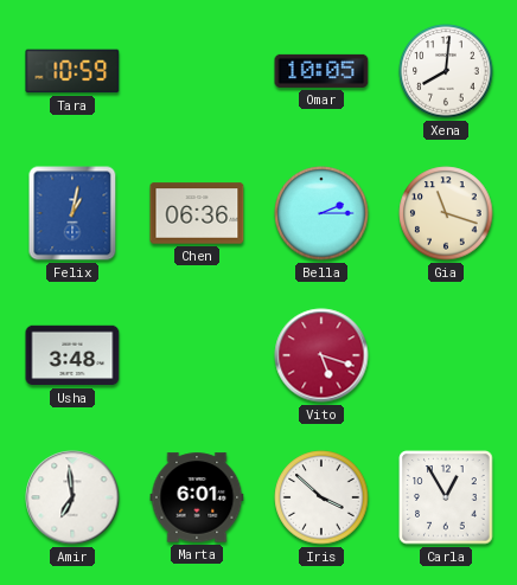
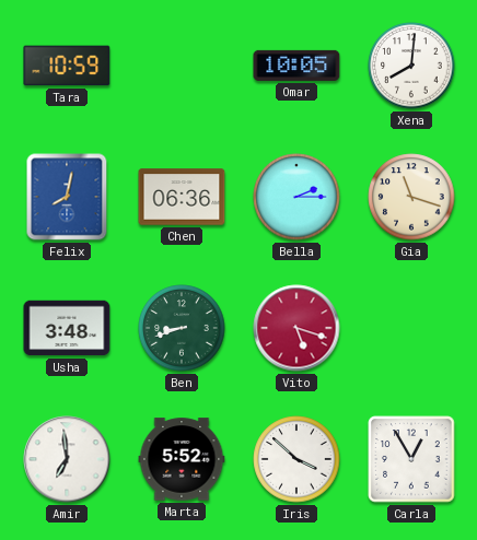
Felix: 1:02 -> 8:02 (67, 197)
Ben: none -> 8:42 (182, 328)
Marta: 6:01 -> 5:52 (182, 459)
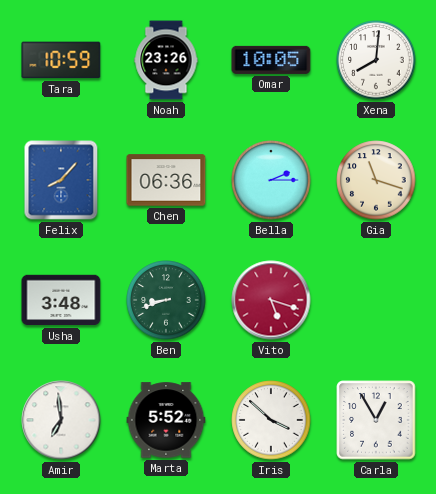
Noah: none -> 23:26 (166, 60)
Felix: 8:02 -> 8:07 (61, 180)
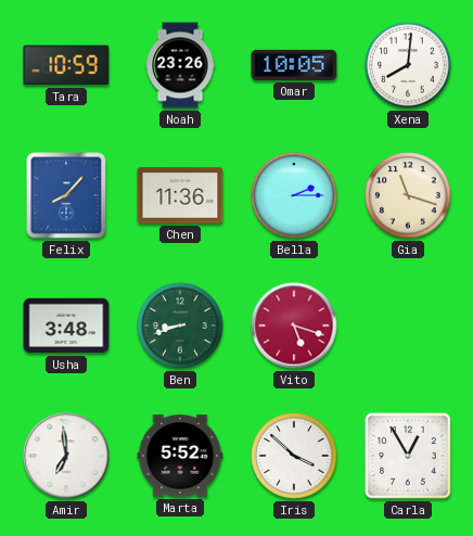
Chen: 06:36 -> 11:36 (180, 195)
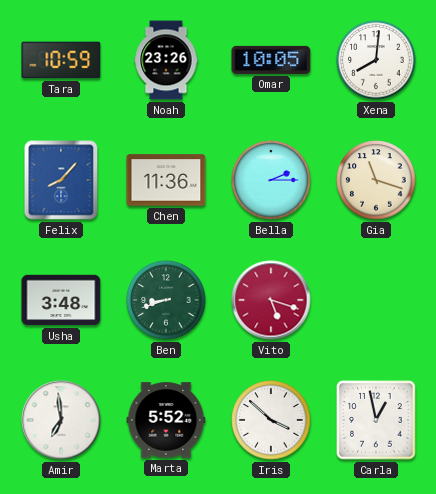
Carla: 12:55 -> 12:58 (376, 420)
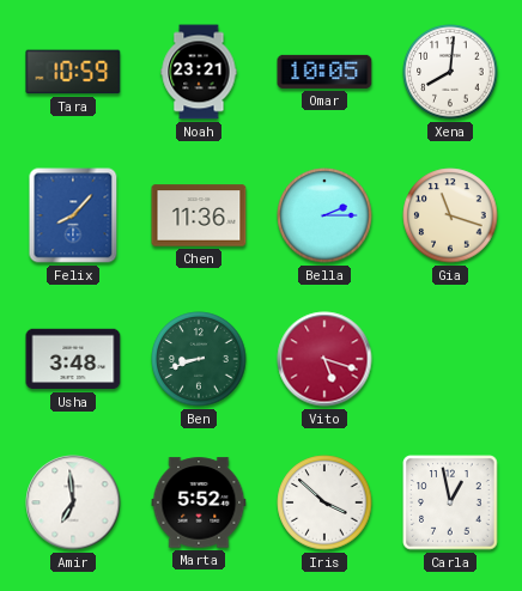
Noah: 23:26 -> 23:21 (199, 72)
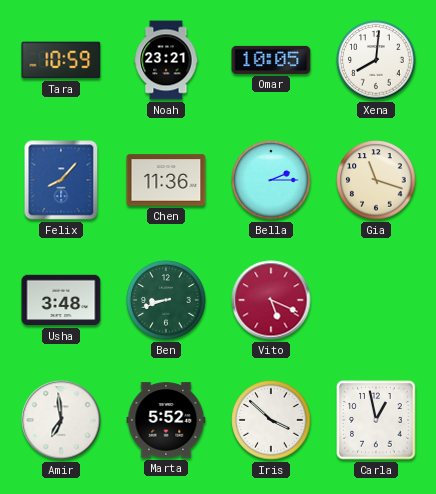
Vito: 5:18 -> 5:19 (271, 300)
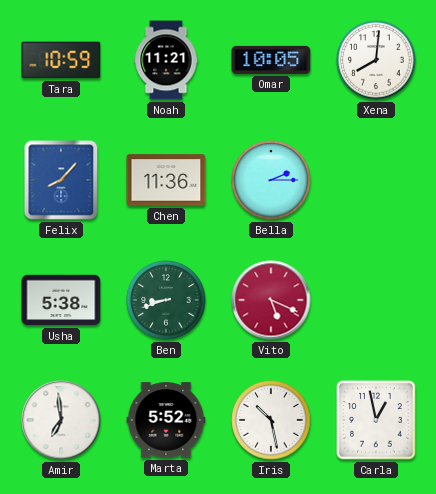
Noah: 23:21 -> 11:21 (166, 60)
Gia: 11:18 -> none (376, 180)
Usha: 3:48 -> 5:38 (61, 300)
Iris: 3:52 -> 10:28 (271, 420)
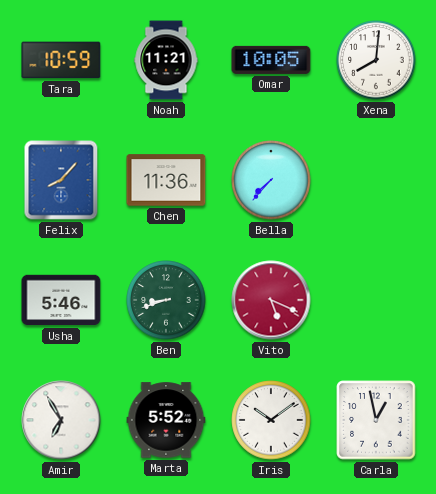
Bella: 2:15 -> 7:37 (271, 180)
Usha: 5:38 -> 5:46 (61, 300)
Amir: 6:59 -> 6:55 (61, 420)
Iris: 10:28 -> 10:09 (271, 420)
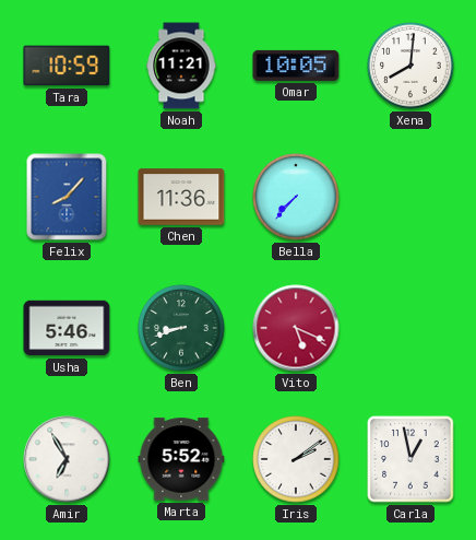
Iris: 10:09 -> 2:09 (296, 459)
